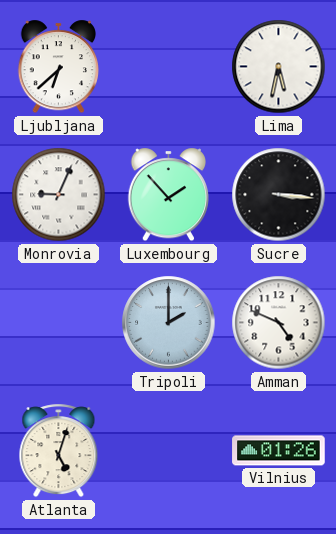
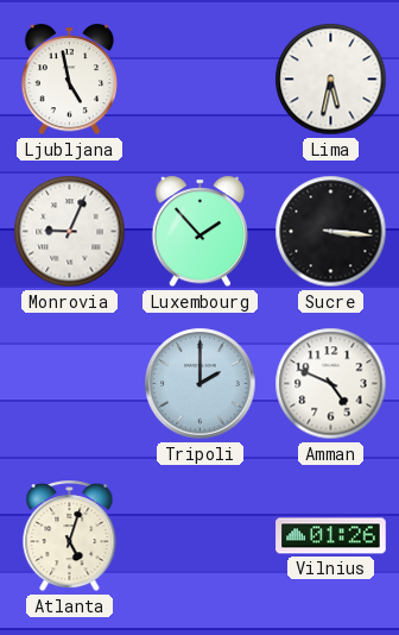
Ljubljana: 6:38 -> 4:58 (69, 80)
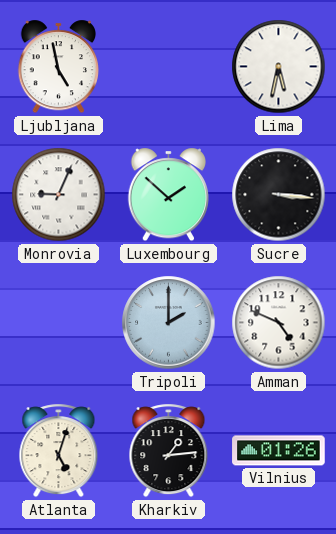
Luxembourg: 1:53 -> 1:52 (168, 195)
Kharkiv: none -> 1:14 (169, 451)
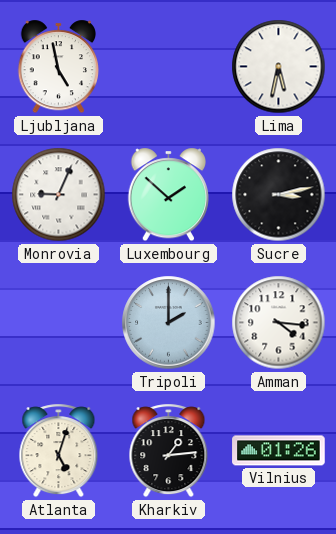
Sucre: 3:16 -> 3:13 (279, 195)
Amman: 4:49 -> 4:16 (279, 323)
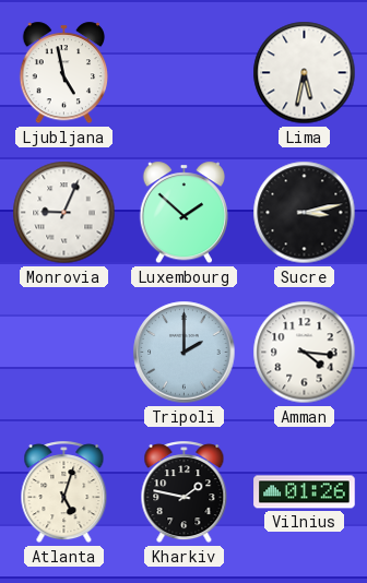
Kharkiv: 1:14 -> 1:47 (185, 492)
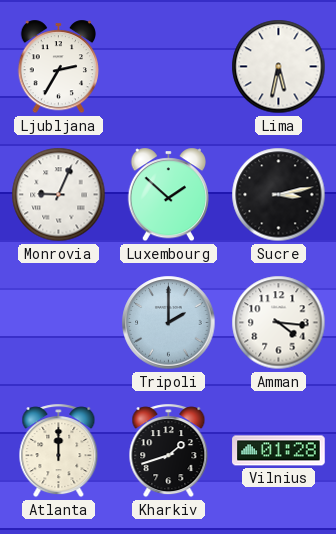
Ljubljana: 4:58 -> 2:35 (58, 67)
Atlanta: 5:03 -> 12:00 (59, 451)
Kharkiv: 1:47 -> 1:42 (169, 451)
Vilnius: 01:26 -> 01:28 (279, 451)
